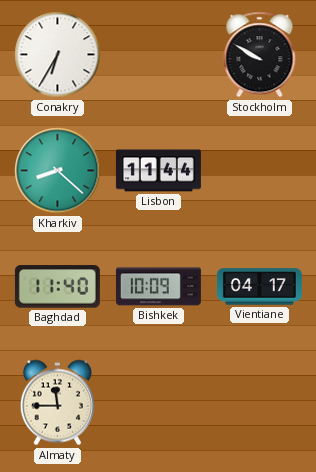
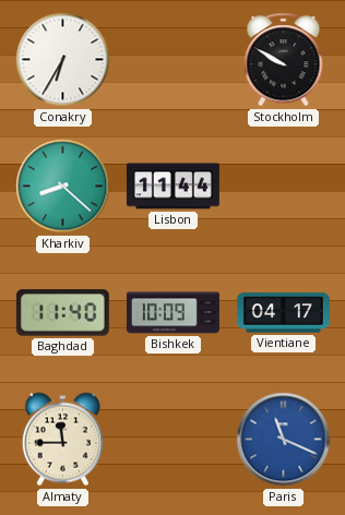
Paris: none -> 11:19 (284, 440)
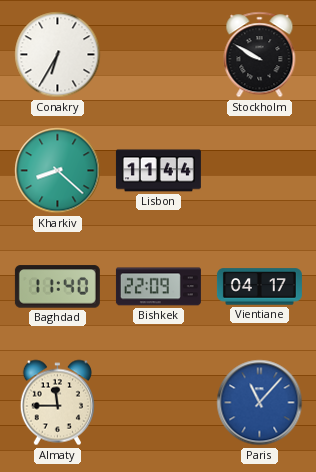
Bishkek: 10:09 -> 22:09 (158, 287)
Paris: 11:19 -> 11:07 (260, 403)
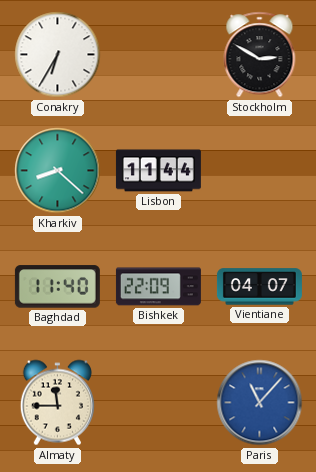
Stockholm: 9:50 -> 2:50 (260, 55)
Vientiane: 04:17 -> 04:07 (259, 287)
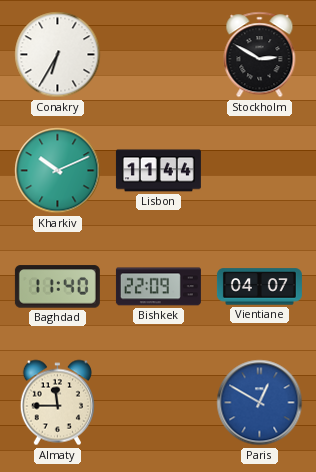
Kharkiv: 8:22 -> 10:11 (58, 171)
Paris: 11:07 -> 12:50 (260, 403)
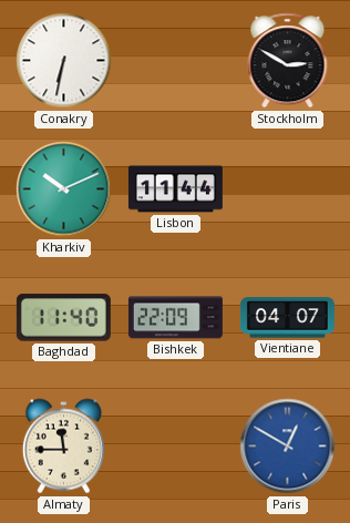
Conakry: 6:35 -> 6:32 (64, 61)
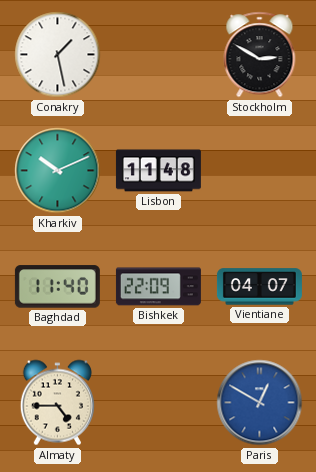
Conakry: 6:32 -> 1:28 (58, 55)
Lisbon: 11:44 -> 11:48 (158, 171)
Almaty: 11:45 -> 4:45 (57, 403)
